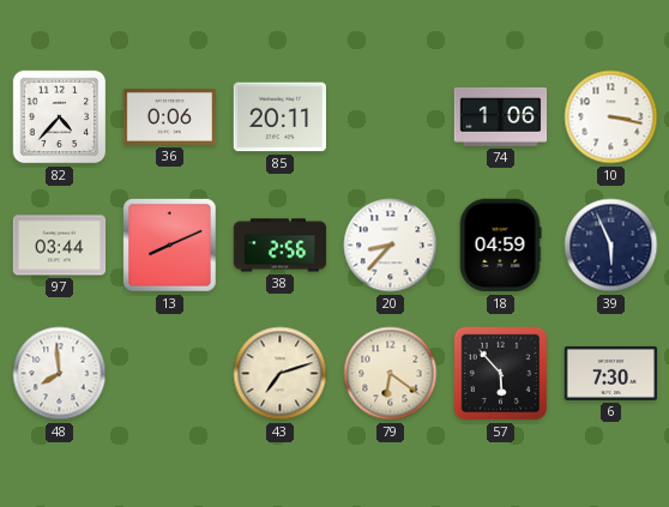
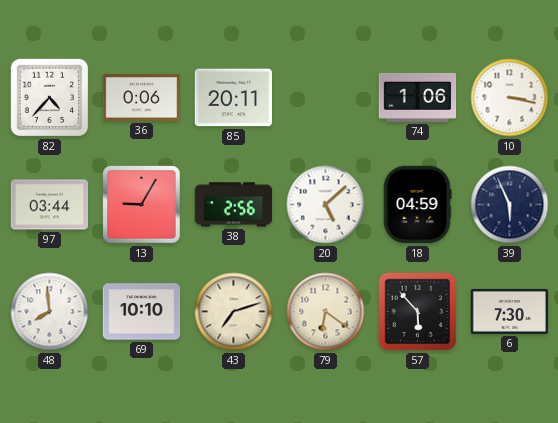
13: 8:11 -> 9:05 (142, 205)
20: 8:37 -> 5:08 (326, 205)
69: none -> 10:10 (142, 312)
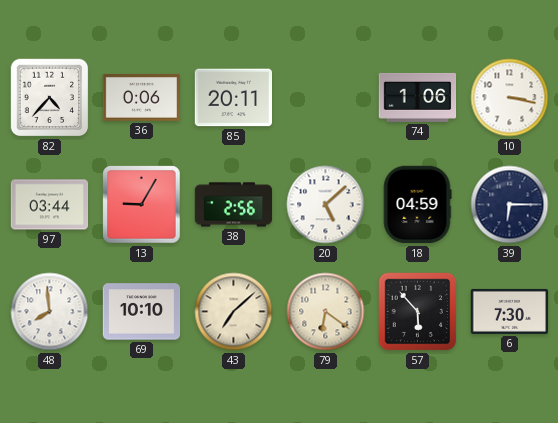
39: 5:56 -> 6:15 (510, 205)
43: 7:12 -> 7:08 (234, 312)
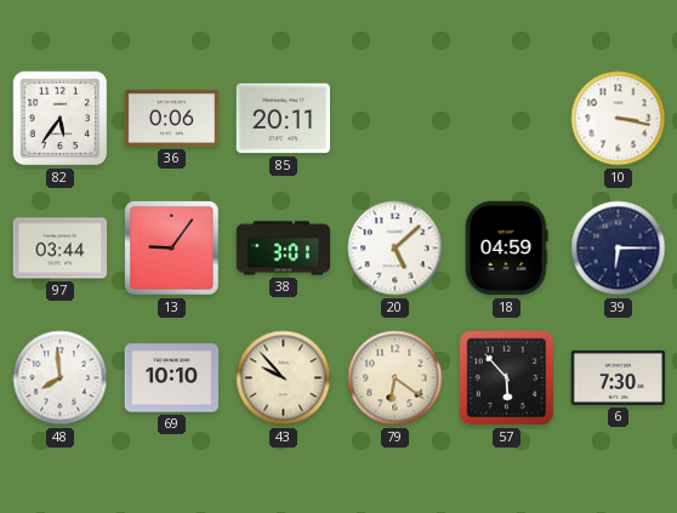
82: 4:37 -> 5:36 (61, 119)
74: 1:06 -> none (418, 97)
13: 9:05 -> 9:06 (172, 249)
38: 2:56 -> 3:01 (284, 249)
43: 7:08 -> 9:53 (284, 378)
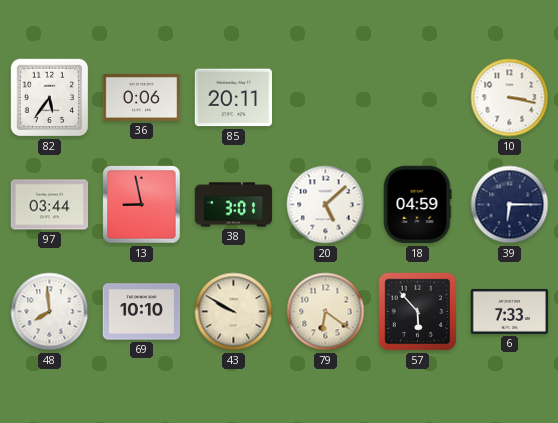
13: 9:06 -> 8:58 (142, 205)
43: 9:53 -> 9:50 (234, 312)
6: 7:30 -> 7:33 (510, 311)
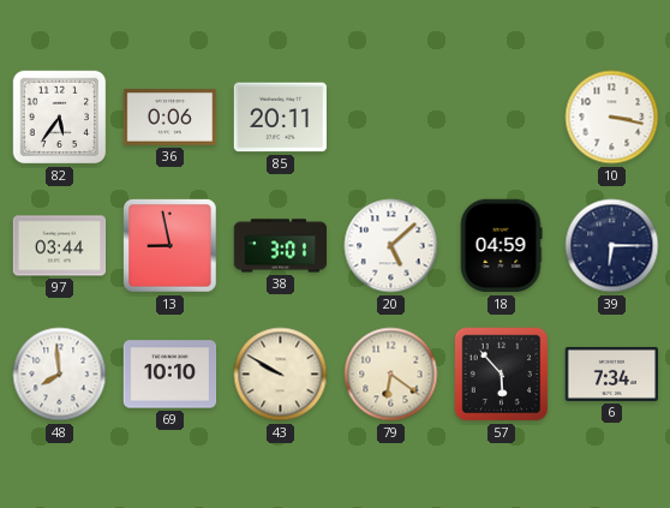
6: 7:33 -> 7:34 (612, 373)
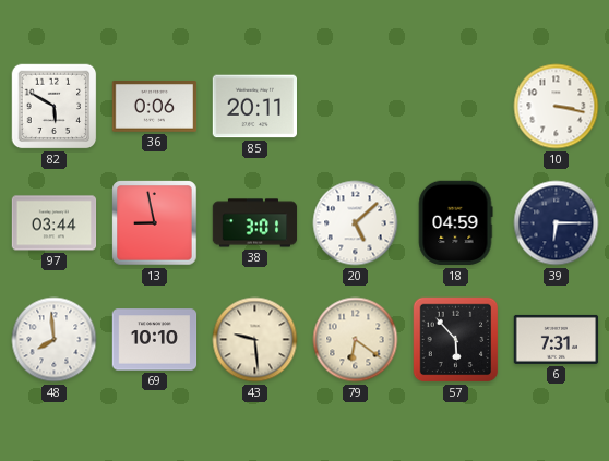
82: 5:36 -> 5:50 (55, 107)
43: 9:50 -> 9:29 (255, 340)
6: 7:34 -> 7:31 (557, 339)
